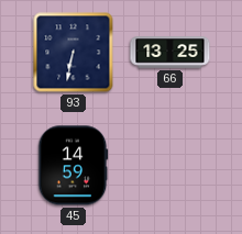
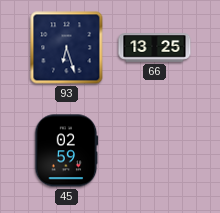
93: 6:32 -> 6:27 (67, 48)
45: 14:59 -> 02:59 (67, 151)
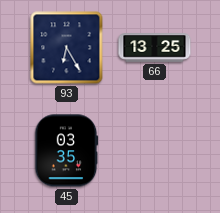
93: 6:27 -> 6:25 (67, 48)
45: 02:59 -> 03:35 (67, 151)
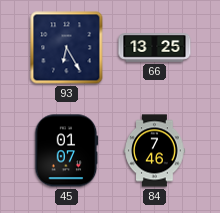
45: 03:35 -> 01:07 (67, 151)
84: none -> 7:46 (155, 151)
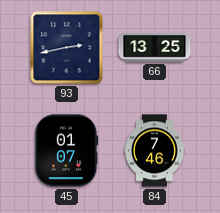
93: 6:25 -> 2:43 (67, 48)
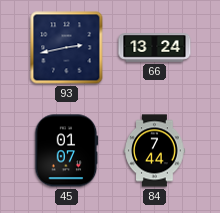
66: 13:25 -> 13:24 (155, 48)
84: 7:46 -> 7:44 (155, 151)
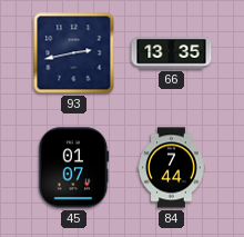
66: 13:24 -> 13:35 (172, 53)
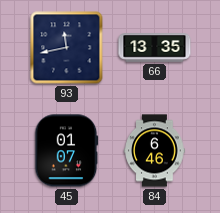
93: 2:43 -> 11:43 (67, 48)
84: 7:44 -> 6:46 (155, 151)
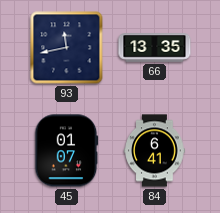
84: 6:46 -> 6:41 (155, 151)
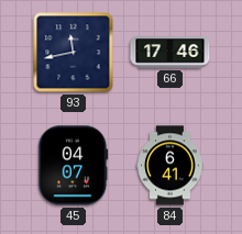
66: 13:35 -> 17:46 (170, 53)
45: 01:07 -> 04:07 (74, 166)
